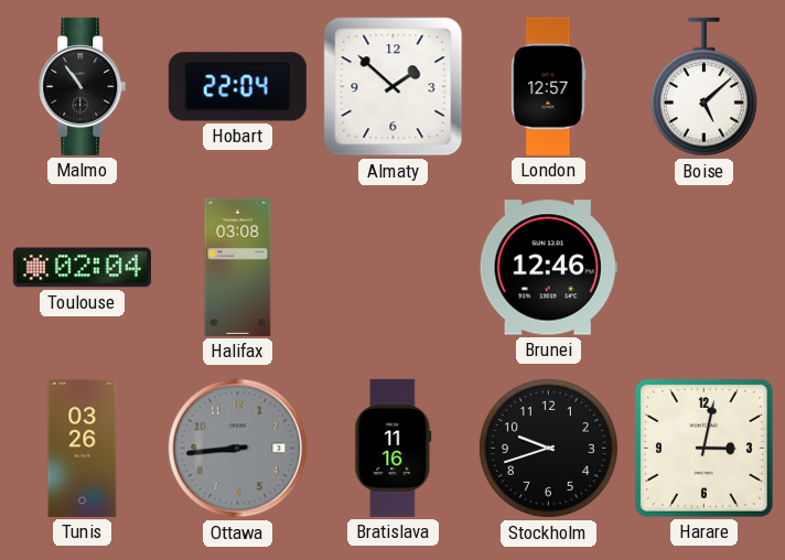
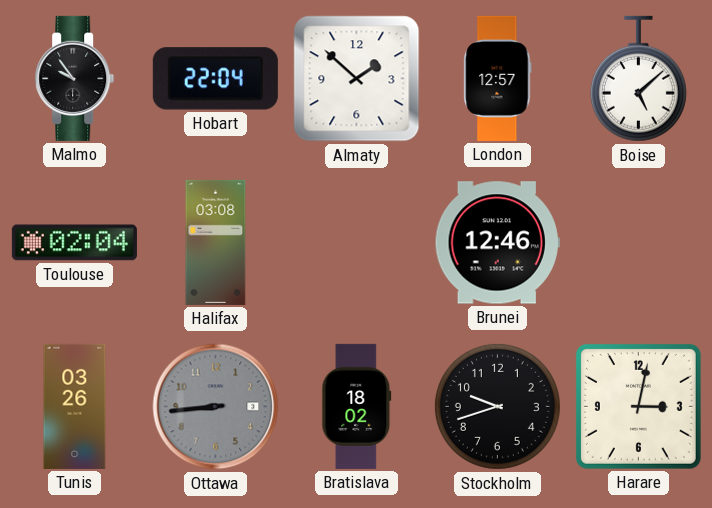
Malmo: 10:54 -> 9:54 (75, 78)
Bratislava: 11:16 -> 18:02 (357, 406)
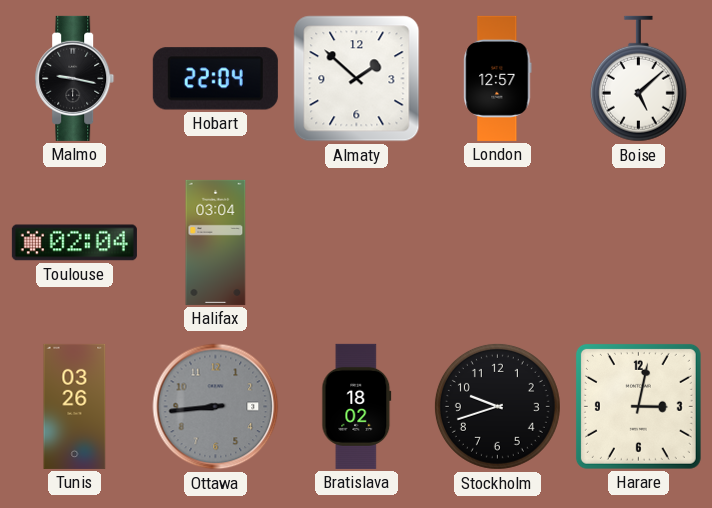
Malmo: 9:54 -> 9:17 (75, 78)
Halifax: 03:08 -> 03:04 (216, 242)
Brunei: 12:46 -> none (497, 243)
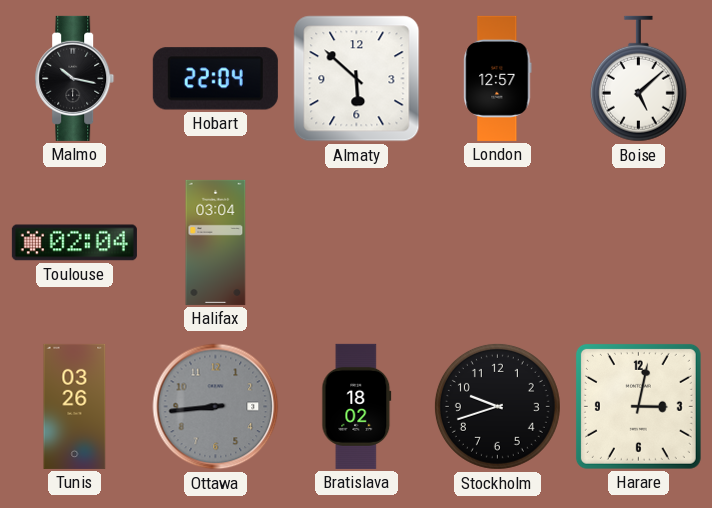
Malmo: 9:17 -> 10:17 (75, 78)
Almaty: 1:52 -> 5:52 (357, 79)
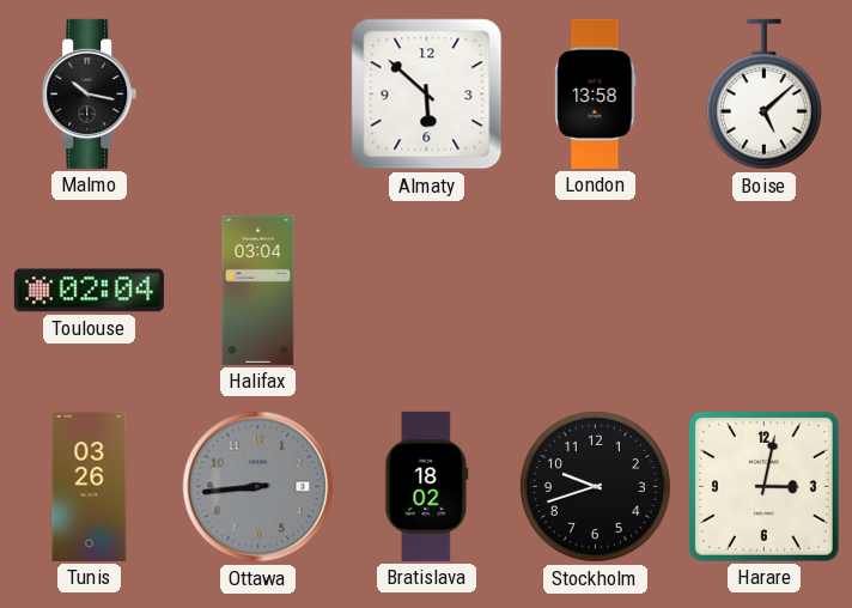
Hobart: 22:04 -> none (215, 79)
London: 12:57 -> 13:58 (596, 93)
